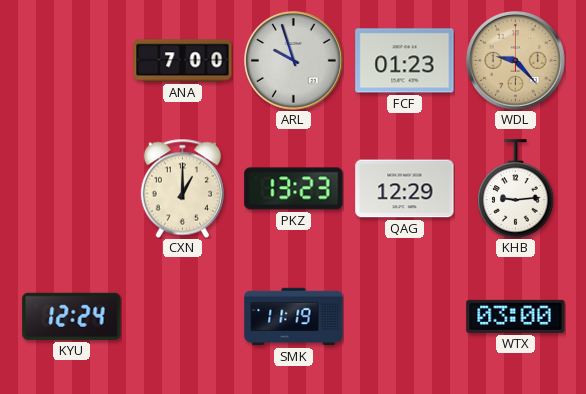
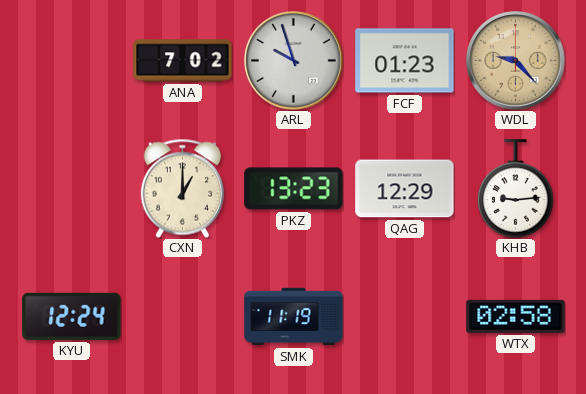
ANA: 7:00 -> 7:02 (183, 61)
WTX: 03:00 -> 02:58 (516, 316)
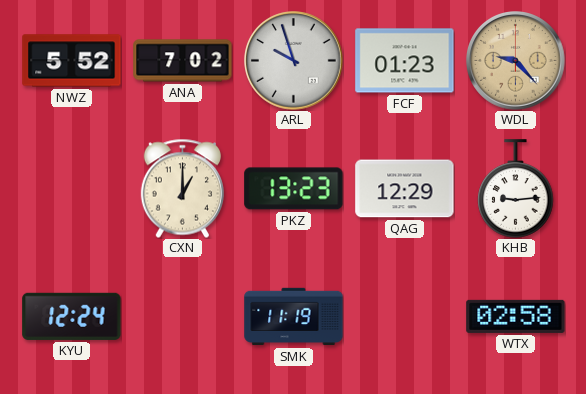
NWZ: none -> 5:52 (72, 61)
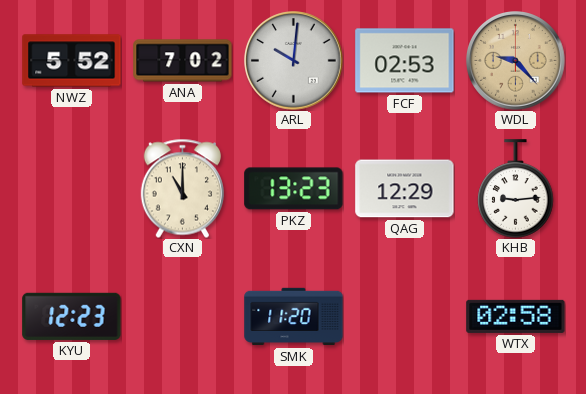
ARL: 9:57 -> 10:01 (294, 61)
FCF: 01:23 -> 02:53 (405, 61)
CXN: 1:00 -> 11:00 (182, 188)
KYU: 12:24 -> 12:23 (72, 316)
SMK: 11:19 -> 11:20 (294, 317)
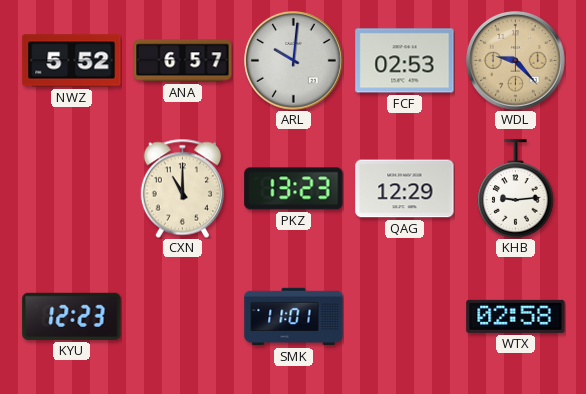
ANA: 7:02 -> 6:57 (183, 61)
SMK: 11:20 -> 11:01 (294, 317)
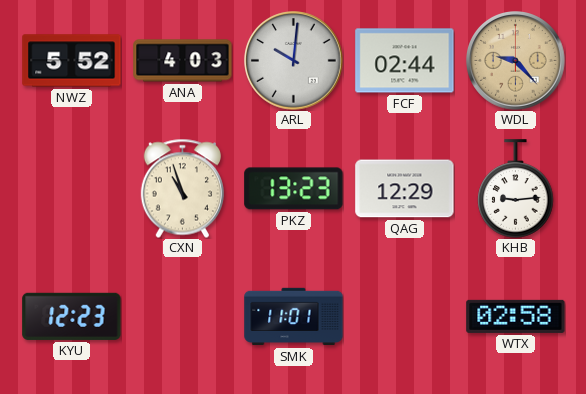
ANA: 6:57 -> 4:03 (183, 61)
FCF: 02:53 -> 02:44 (405, 61)
CXN: 11:00 -> 10:57 (182, 188)
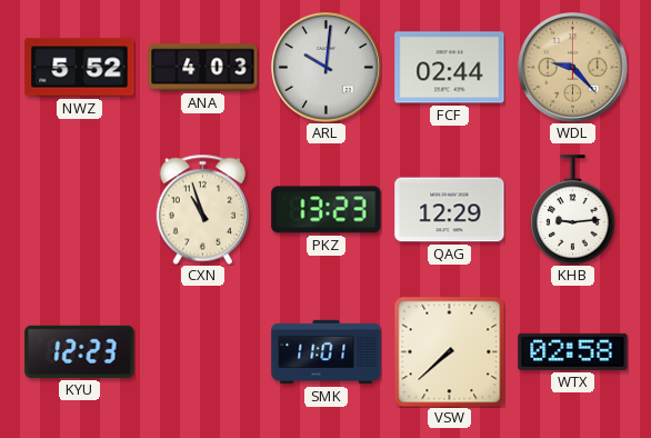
VSW: none -> 7:38 (449, 351)
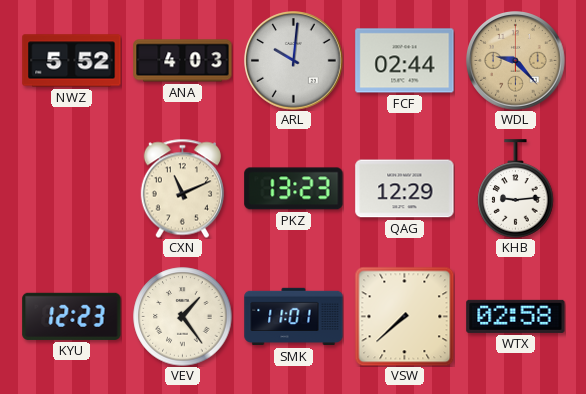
CXN: 10:57 -> 11:11 (182, 188)
VEV: none -> 1:24 (183, 317)
